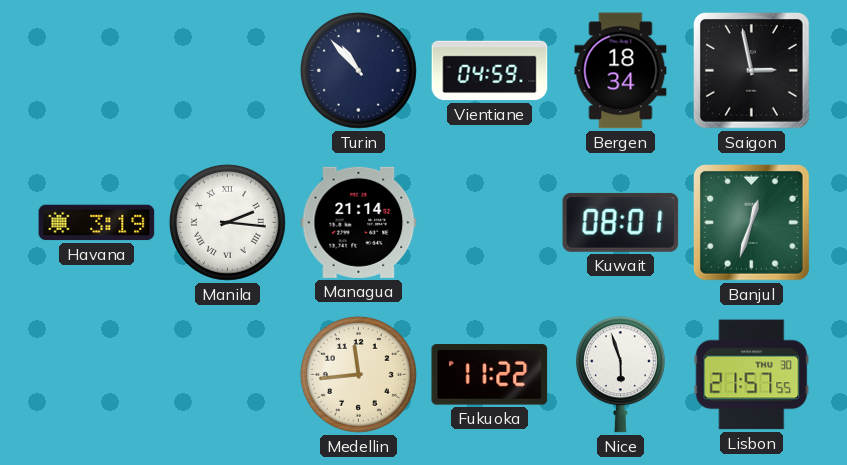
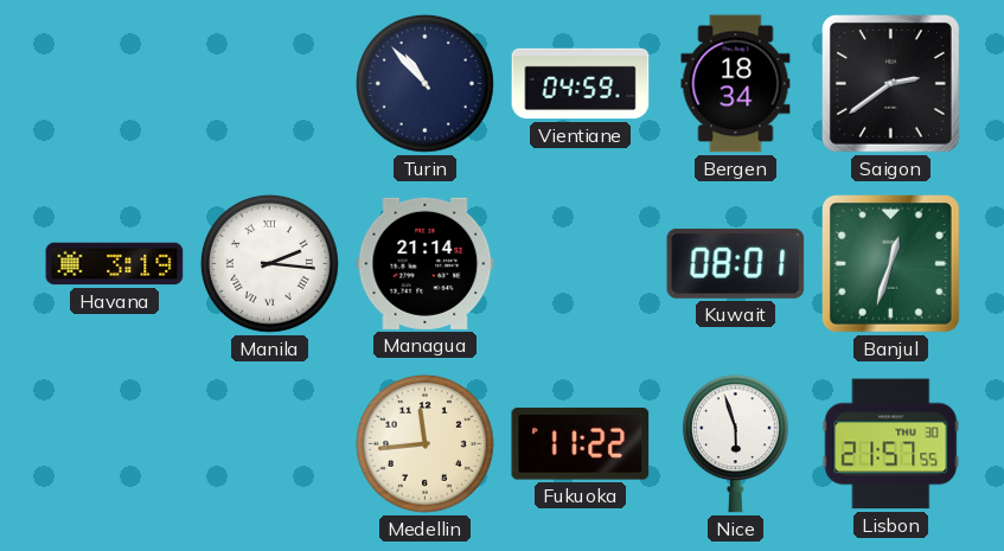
Saigon: 2:58 -> 2:39 (891, 84)
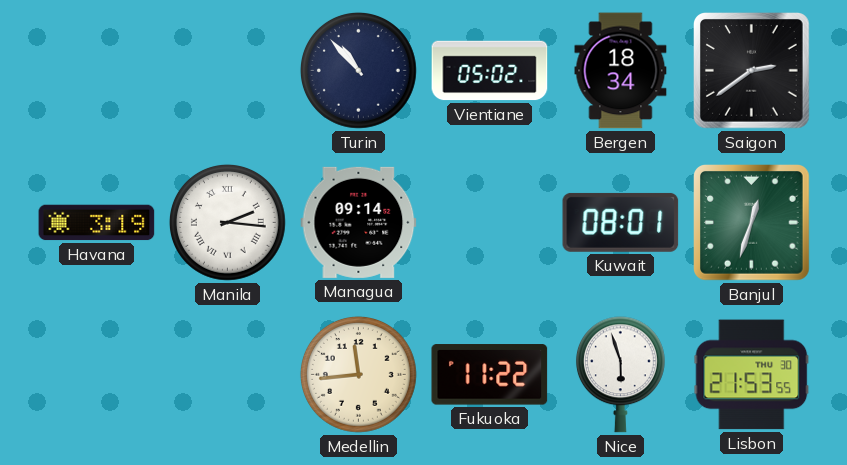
Vientiane: 04:59 -> 05:02 (490, 71)
Managua: 21:14 -> 09:14 (359, 222)
Lisbon: 21:57 -> 21:53 (752, 375)
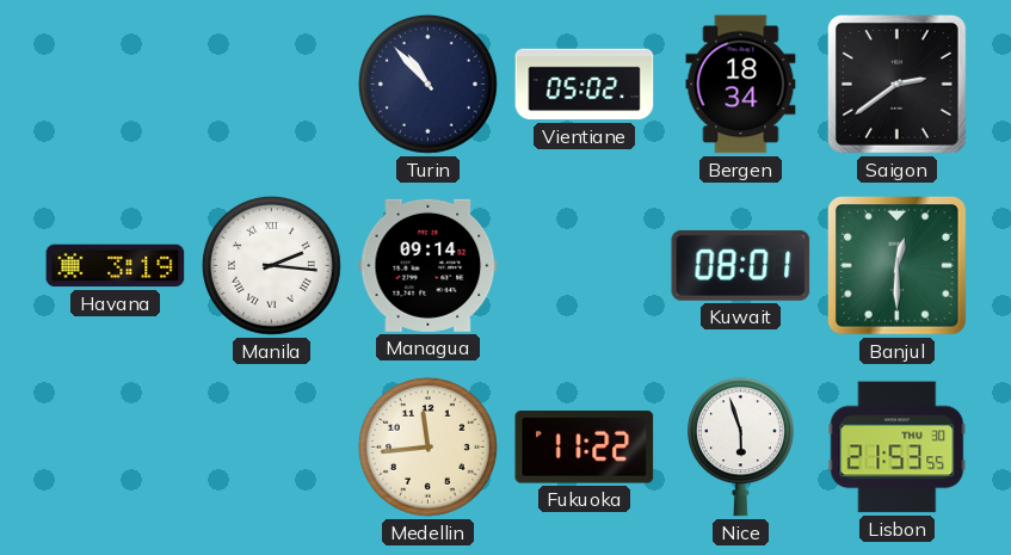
Banjul: 12:33 -> 12:30 (898, 266)
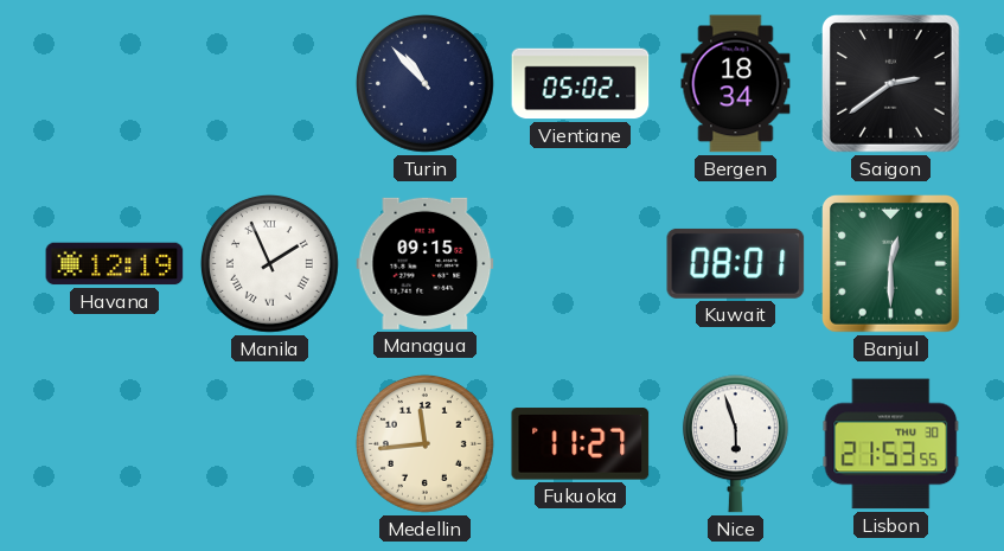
Havana: 3:19 -> 12:19 (115, 264)
Manila: 2:16 -> 1:56 (269, 263)
Managua: 09:14 -> 09:15 (426, 263)
Fukuoka: 11:22 -> 11:27 (581, 444)
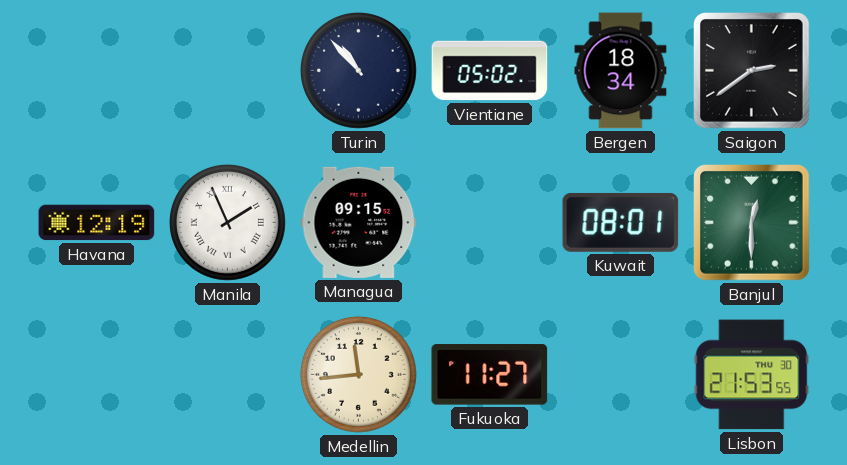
Nice: 5:57 -> none (735, 444)
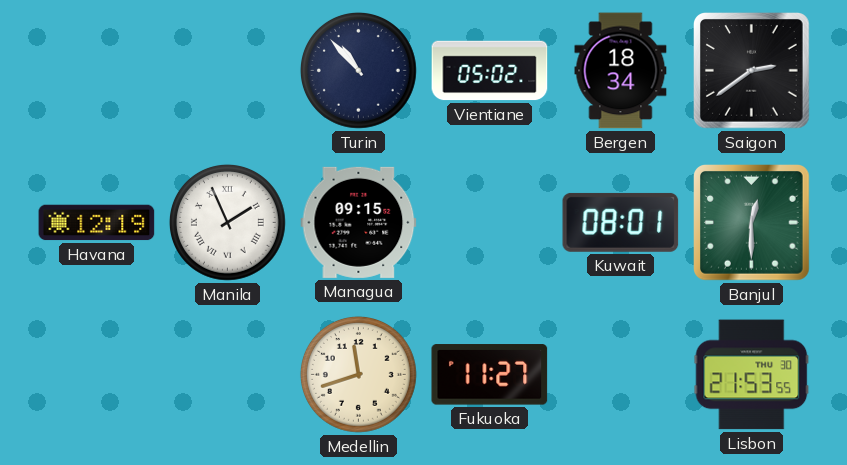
Medellin: 11:44 -> 11:42 (358, 374)
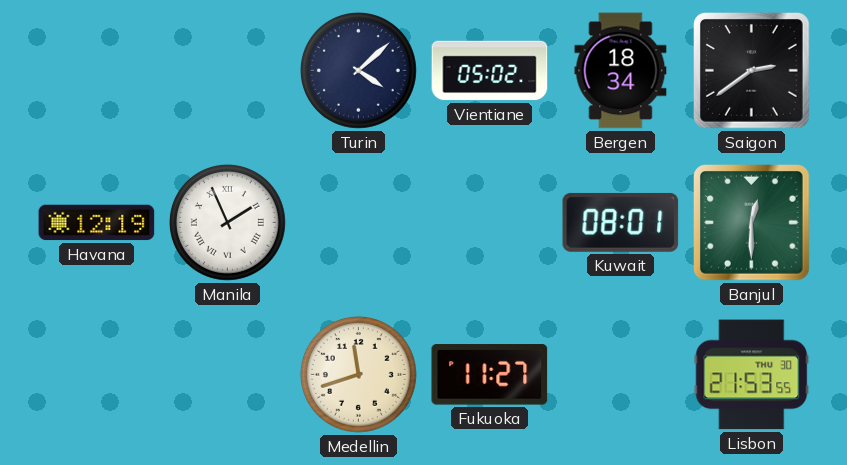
Turin: 10:53 -> 4:08 (358, 70)
Managua: 09:15 -> none (359, 222)
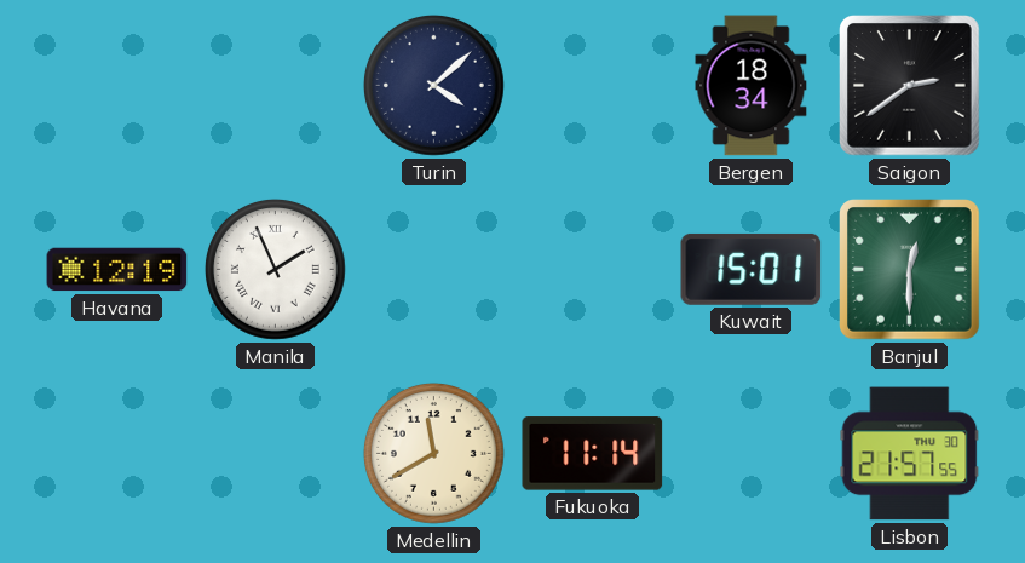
Vientiane: 05:02 -> none (490, 71)
Kuwait: 08:01 -> 15:01 (752, 269)
Medellin: 11:42 -> 11:40 (433, 453)
Fukuoka: 11:27 -> 11:14 (593, 454)
Lisbon: 21:53 -> 21:57 (910, 454)
